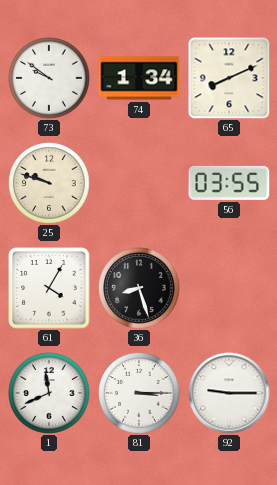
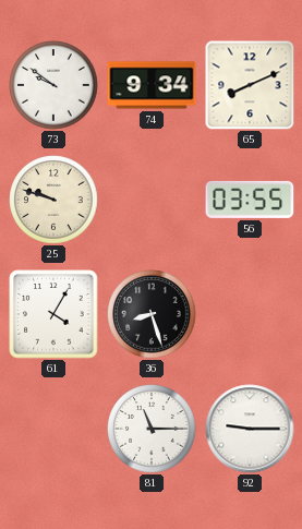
74: 1:34 -> 9:34 (152, 85)
1: 11:41 -> none (49, 393)
81: 3:15 -> 11:15 (152, 429)
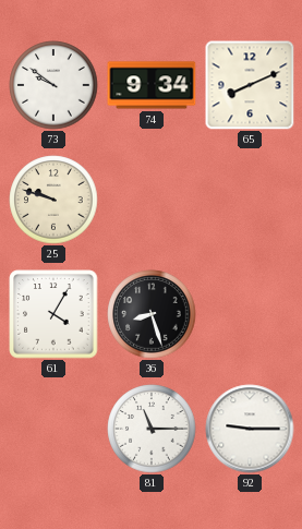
56: 03:55 -> none (250, 200)
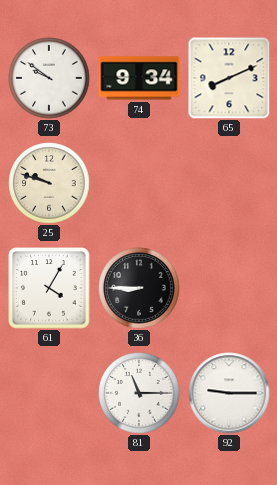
36: 8:27 -> 8:45 (139, 288)
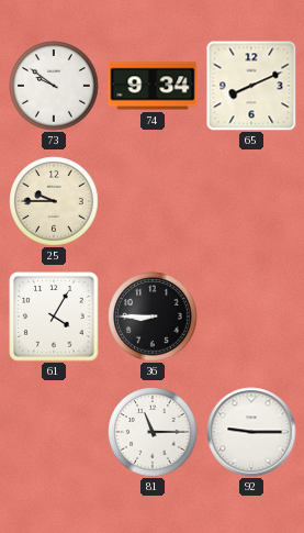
25: 9:48 -> 9:45 (54, 201)
